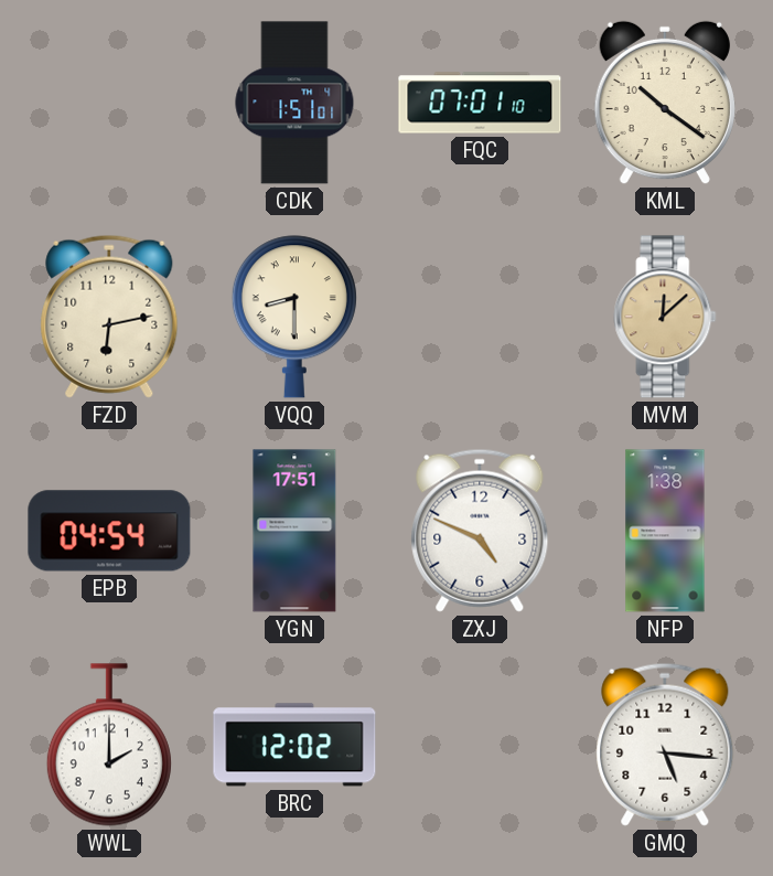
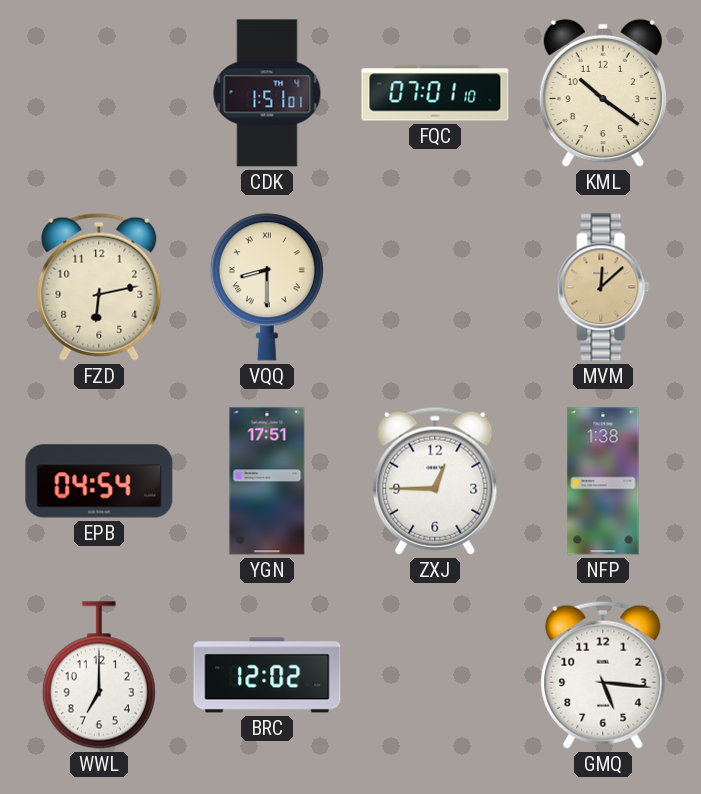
ZXJ: 4:49 -> 12:45 (435, 481)
WWL: 2:00 -> 7:00 (99, 675)
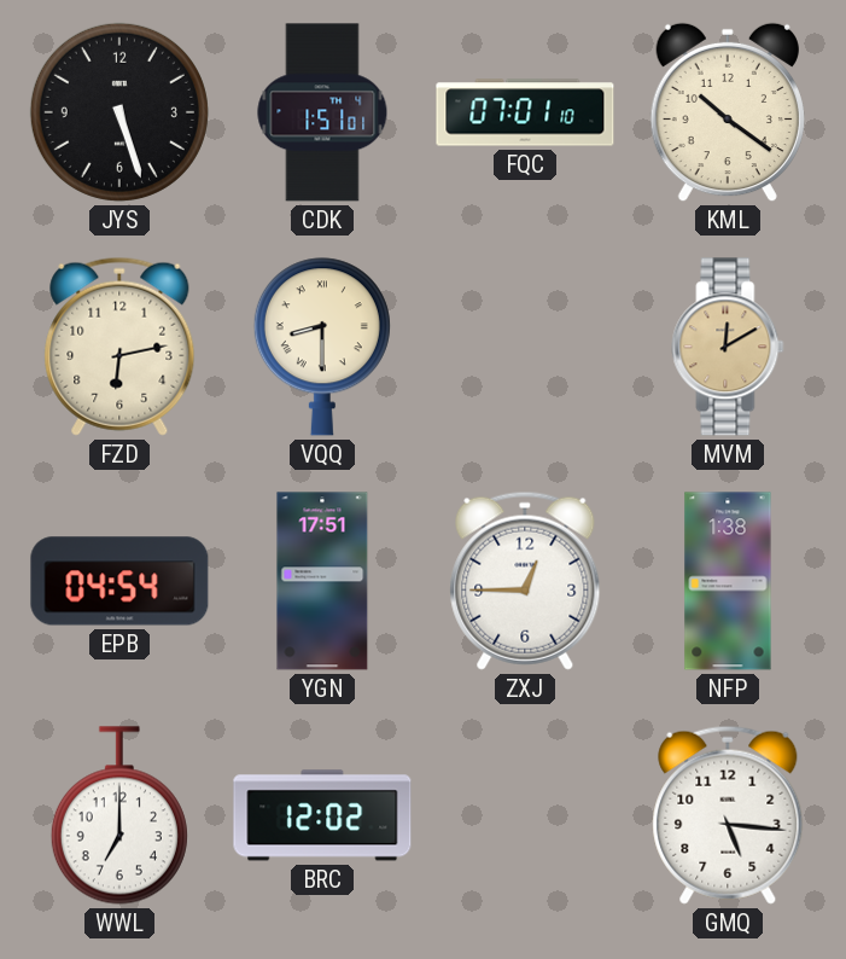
JYS: none -> 5:27 (119, 112)
MVM: 12:08 -> 12:10 (728, 347)
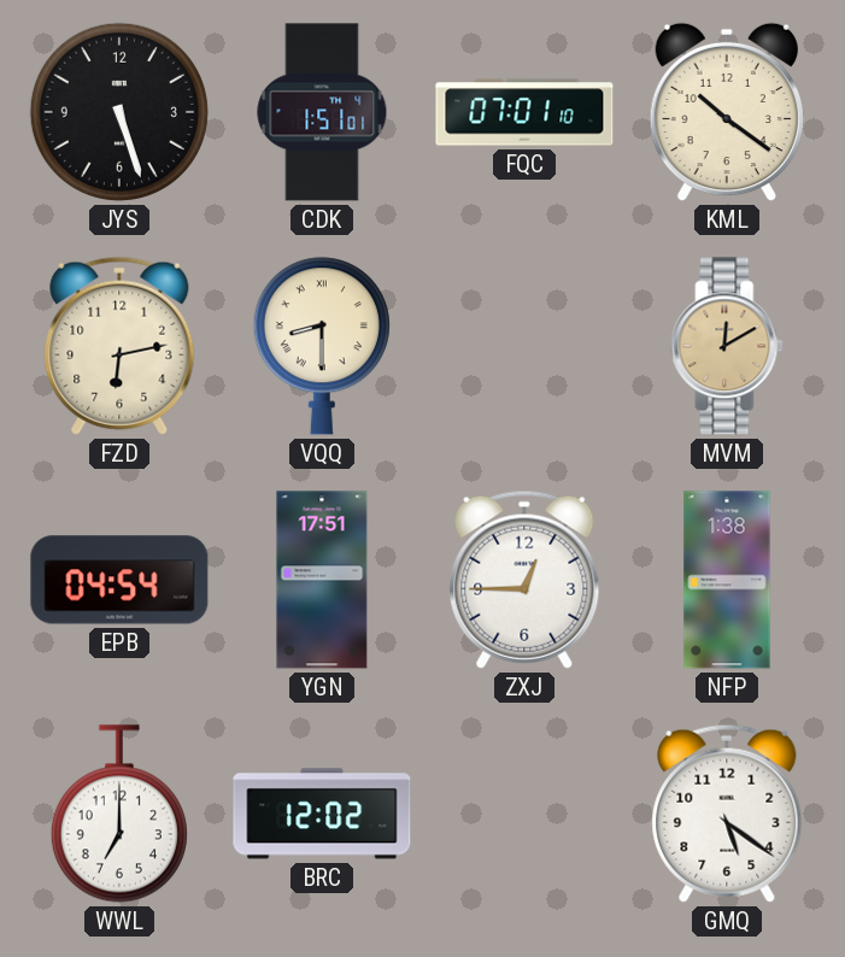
GMQ: 5:16 -> 5:21 (727, 814)
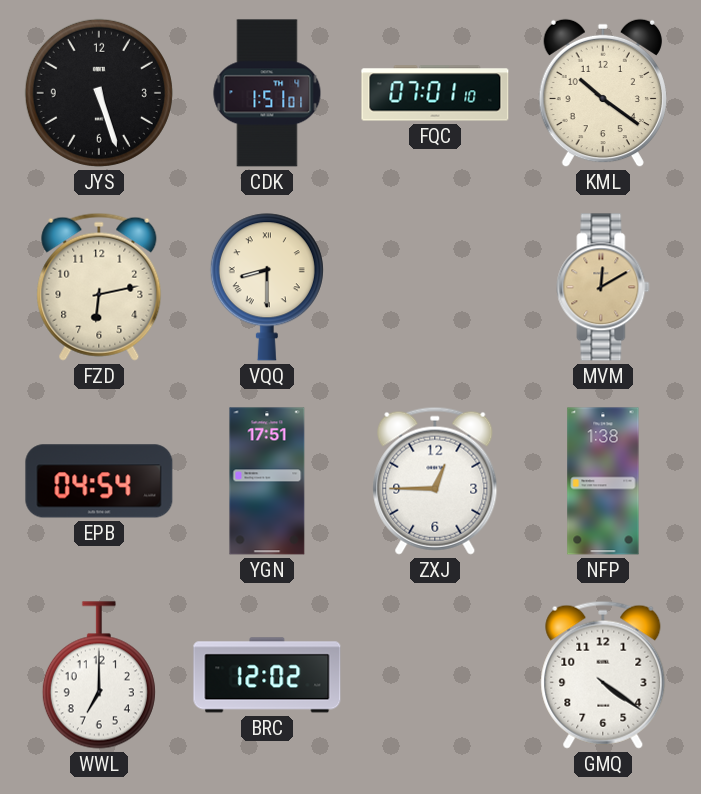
GMQ: 5:21 -> 4:21 (603, 675)
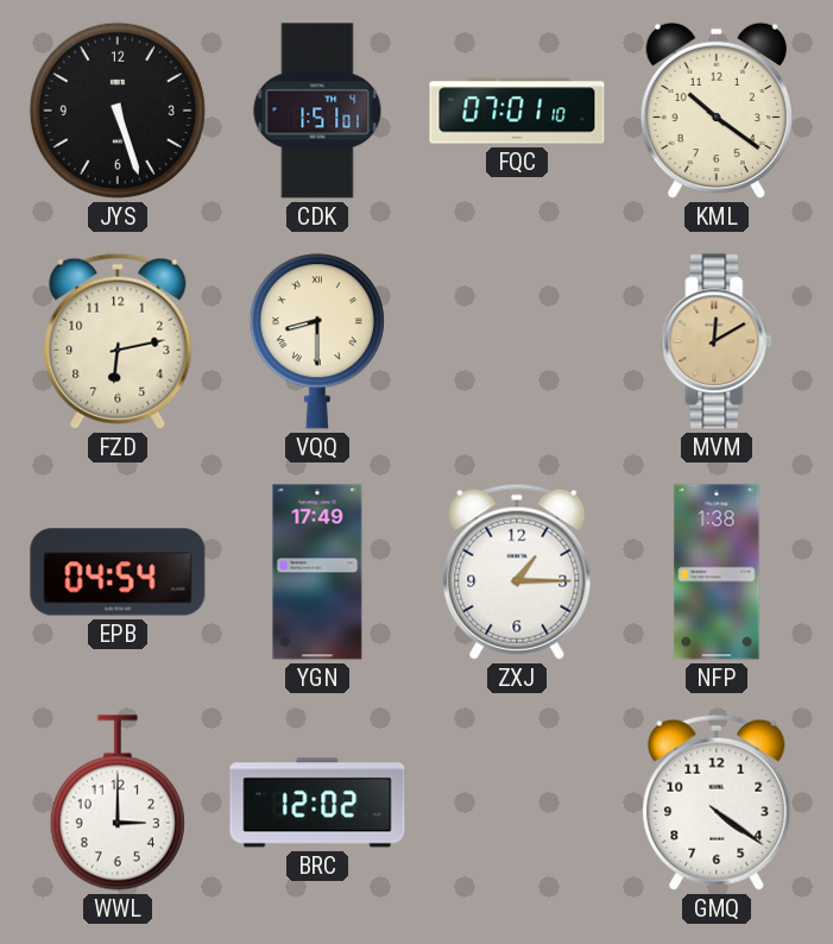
YGN: 17:51 -> 17:49 (317, 572)
ZXJ: 12:45 -> 1:15 (517, 572)
WWL: 7:00 -> 3:00 (118, 803)
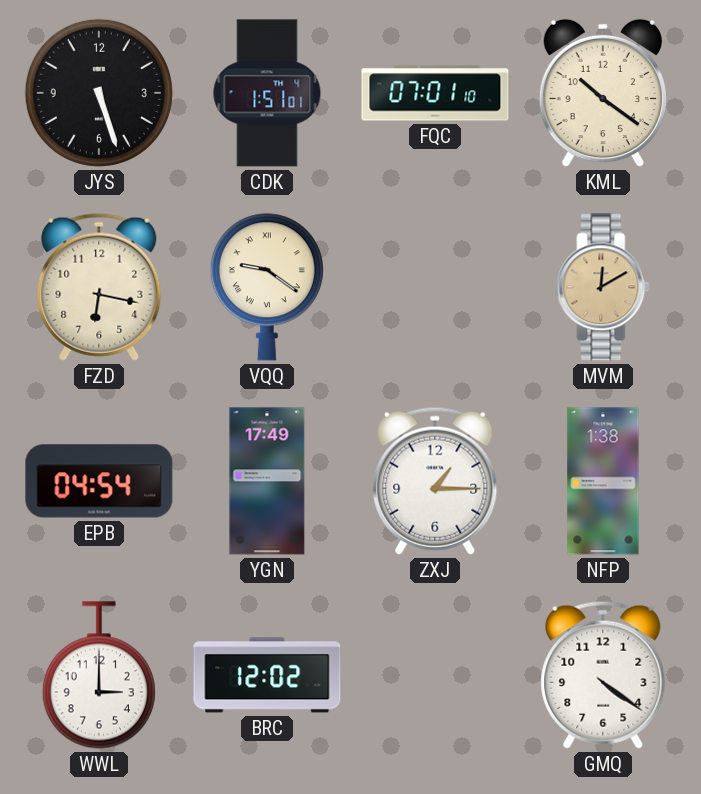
FZD: 6:13 -> 6:17 (99, 287)
VQQ: 8:30 -> 9:21 (267, 287)
